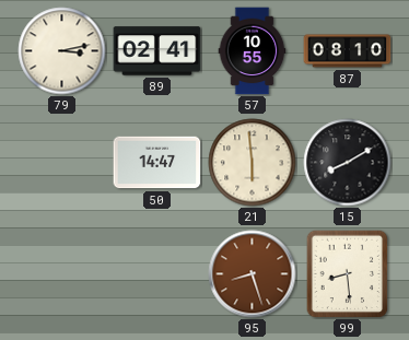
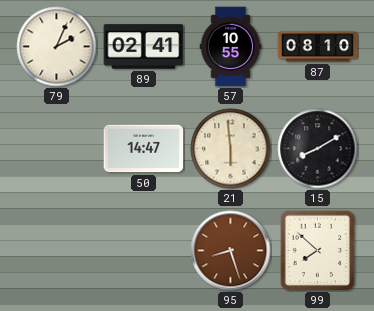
79: 3:13 -> 2:04 (57, 47)
99: 8:29 -> 7:52 (318, 250)
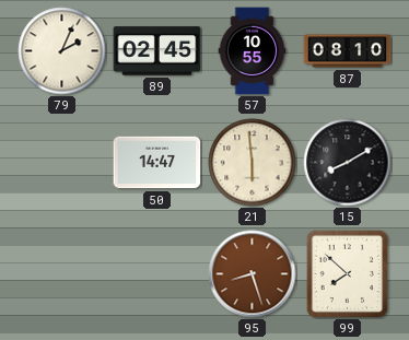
89: 02:41 -> 02:45 (157, 51)
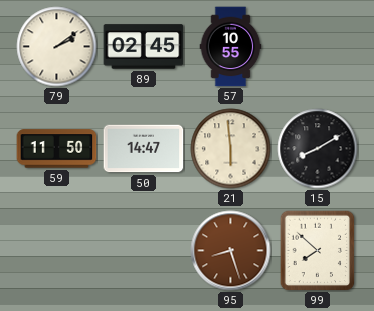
79: 2:04 -> 2:09 (57, 47)
87: 08:10 -> none (348, 51)
59: none -> 11:50 (57, 149)
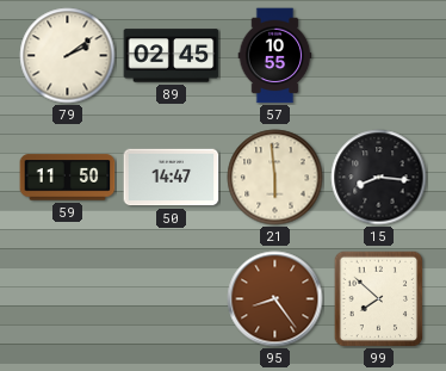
15: 8:10 -> 8:16 (379, 178)
95: 8:27 -> 8:24 (275, 299)
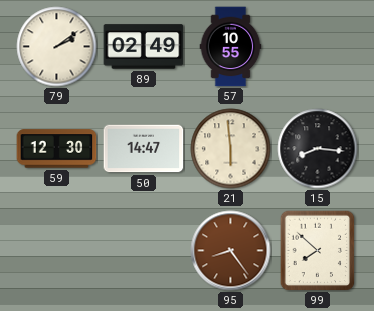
89: 02:45 -> 02:49 (144, 47)
59: 11:50 -> 12:30 (57, 149)
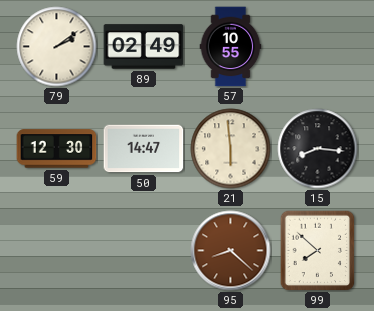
95: 8:24 -> 8:22 (231, 251)
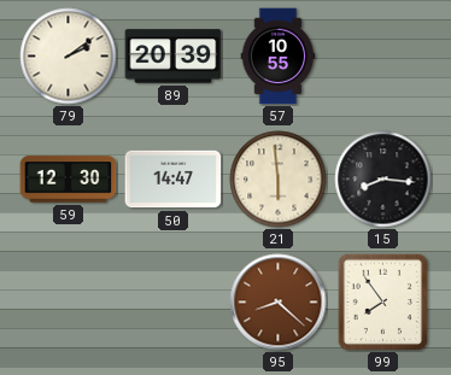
89: 02:49 -> 20:39 (174, 57)
99: 7:52 -> 7:54 (383, 301)
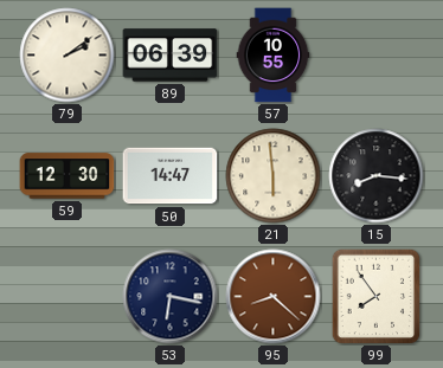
89: 20:39 -> 06:39 (171, 56)
53: none -> 6:17 (171, 297)
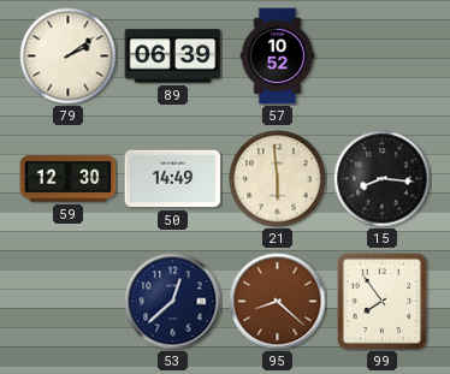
57: 10:55 -> 10:52 (278, 57)
50: 14:47 -> 14:49 (173, 179)
53: 6:17 -> 12:38 (173, 302)
